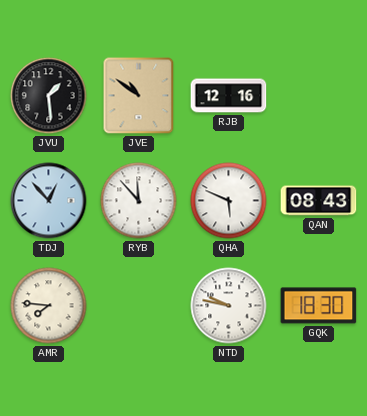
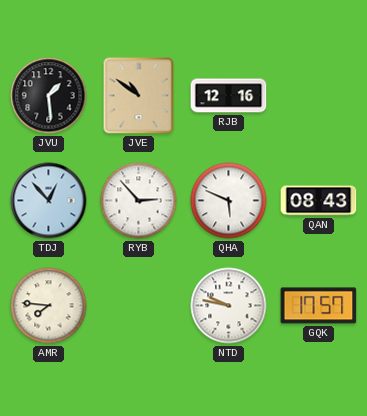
RYB: 11:53 -> 2:53 (139, 201)
GQK: 18:30 -> 17:57 (319, 306)
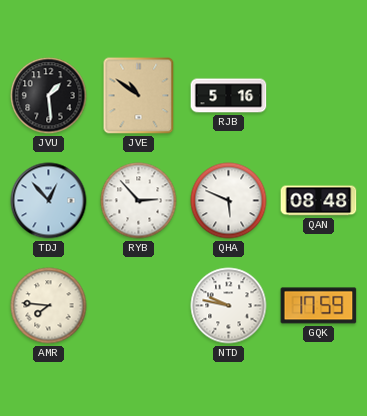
RJB: 12:16 -> 5:16 (229, 96)
QAN: 08:43 -> 08:48 (319, 201)
GQK: 17:57 -> 17:59 (319, 306)
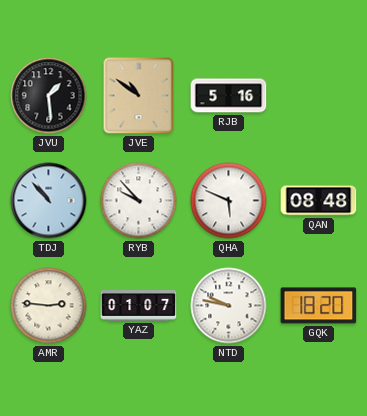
TDJ: 12:53 -> 10:53 (49, 201)
RYB: 2:53 -> 9:53 (139, 201)
AMR: 7:46 -> 2:46 (49, 306)
YAZ: none -> 01:07 (139, 306)
GQK: 17:59 -> 18:20 (319, 306)
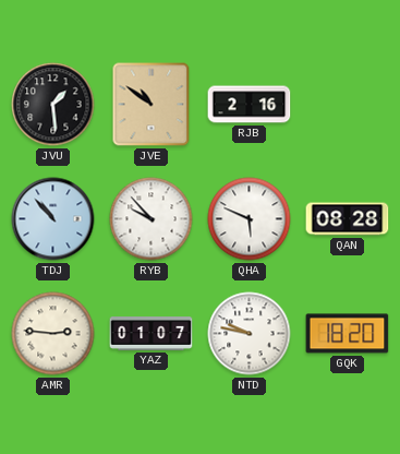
RJB: 5:16 -> 2:16 (250, 105)
QAN: 08:48 -> 08:28 (348, 219)
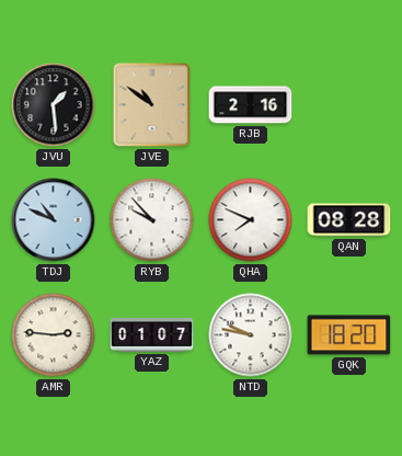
TDJ: 10:53 -> 10:49 (54, 220)
QHA: 5:49 -> 7:49 (251, 220)
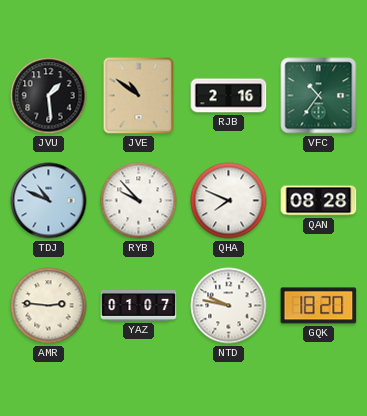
VFC: none -> 10:36 (319, 96)
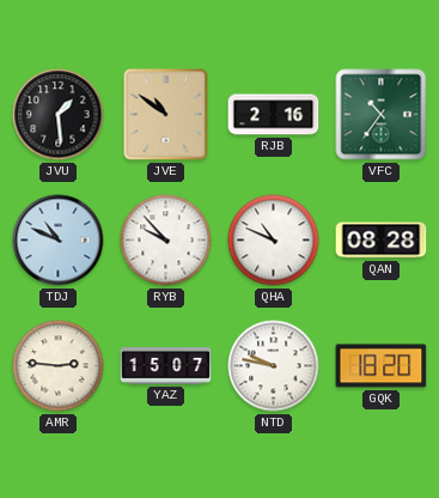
QHA: 7:49 -> 10:49 (274, 241)
YAZ: 01:07 -> 15:07 (166, 366)
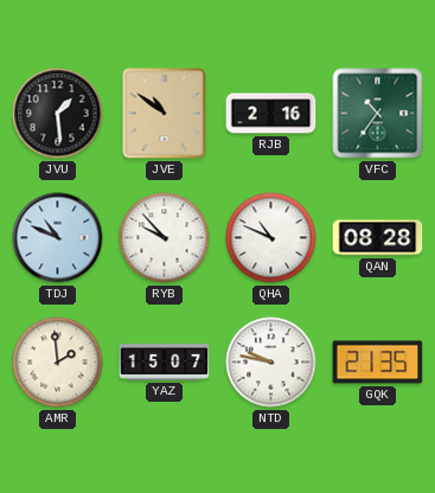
AMR: 2:46 -> 1:59 (58, 363)
GQK: 18:20 -> 21:35 (378, 363)
